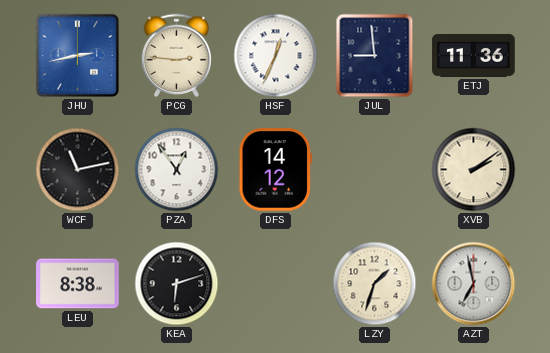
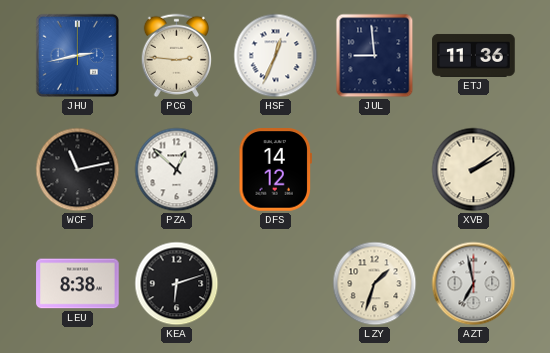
PZA: 12:54 -> 12:52 (177, 170)
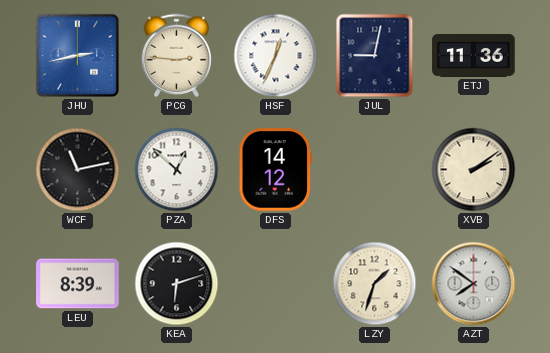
JUL: 8:59 -> 9:02 (375, 56)
LEU: 8:38 -> 8:39 (78, 284)
AZT: 6:58 -> 7:51 (474, 284)
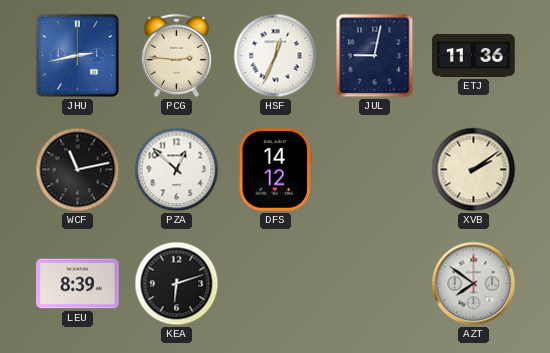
LZY: 1:33 -> none (375, 284)
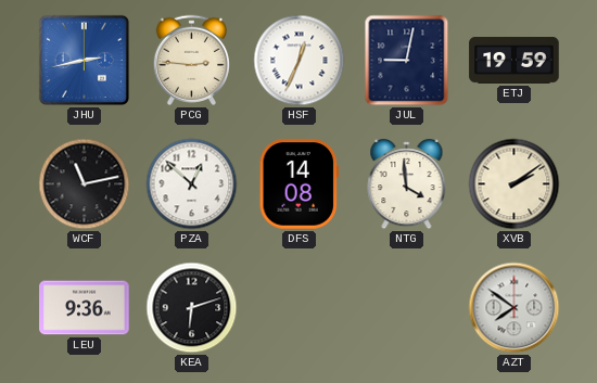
ETJ: 11:36 -> 19:59 (515, 60)
DFS: 14:12 -> 14:08 (298, 184)
NTG: none -> 3:59 (407, 184)
LEU: 8:39 -> 9:36 (85, 308)
